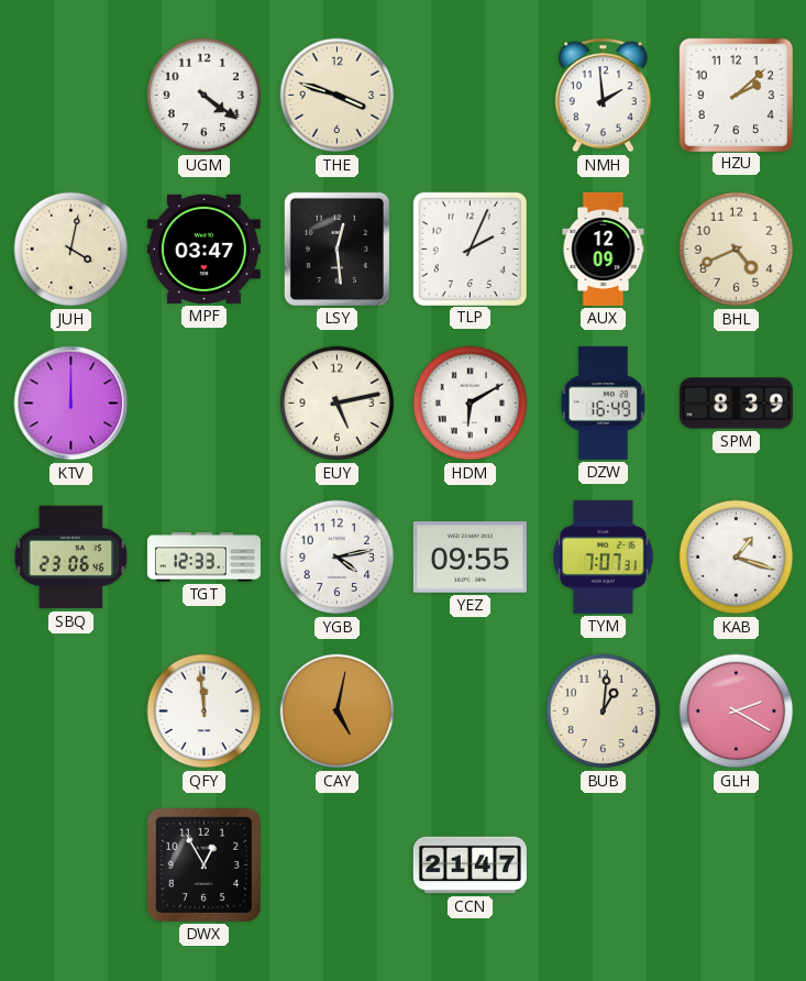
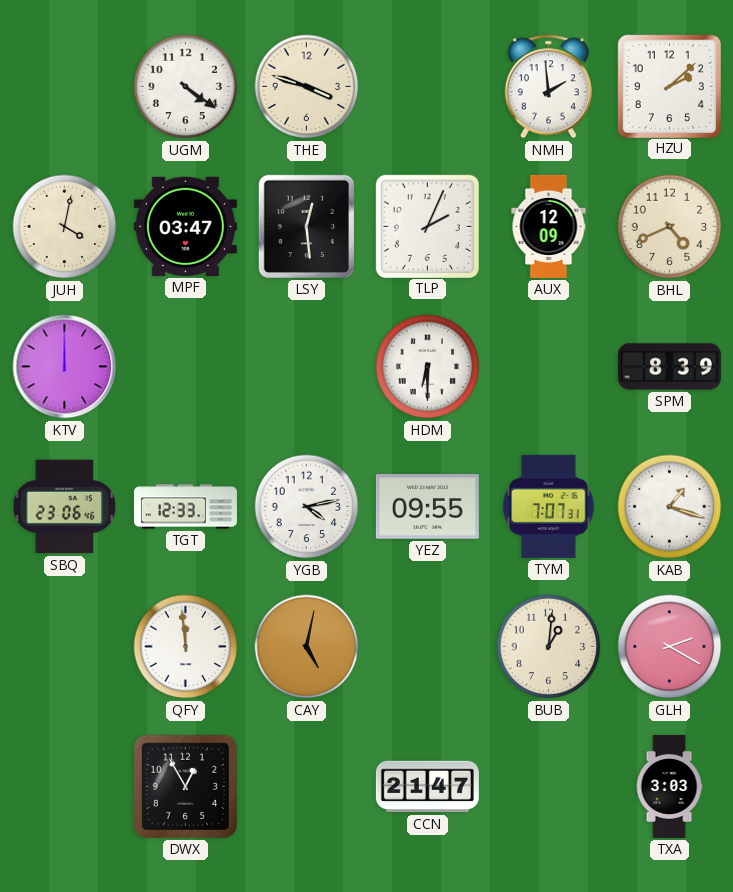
EUY: 5:13 -> none (338, 404)
HDM: 6:10 -> 6:30 (428, 367)
DZW: 16:49 -> none (603, 403)
TXA: none -> 3:03 (669, 786)
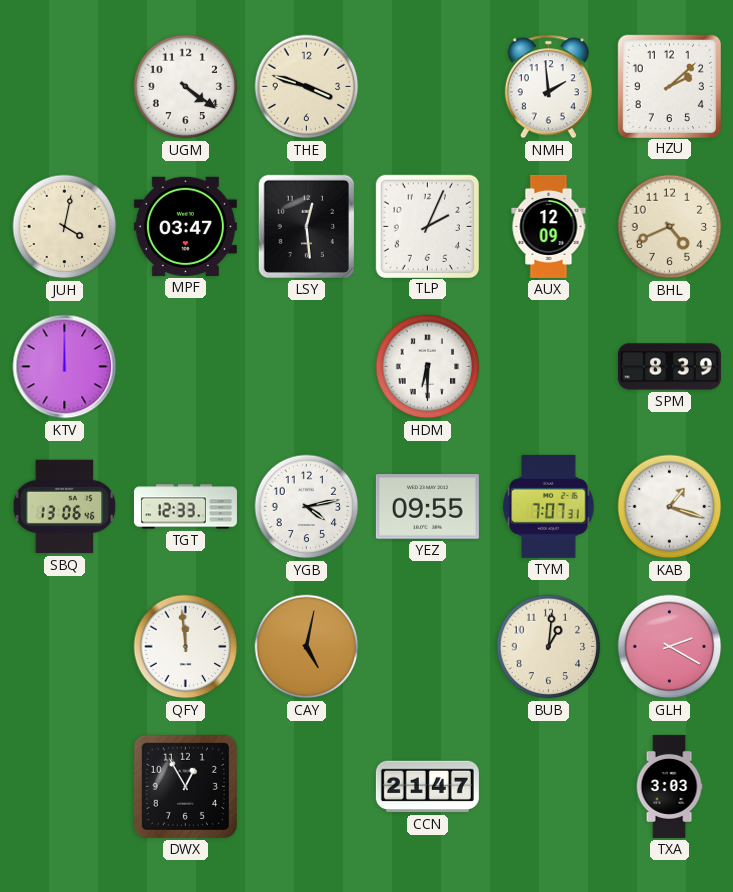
SBQ: 23:06 -> 13:06 (65, 507)
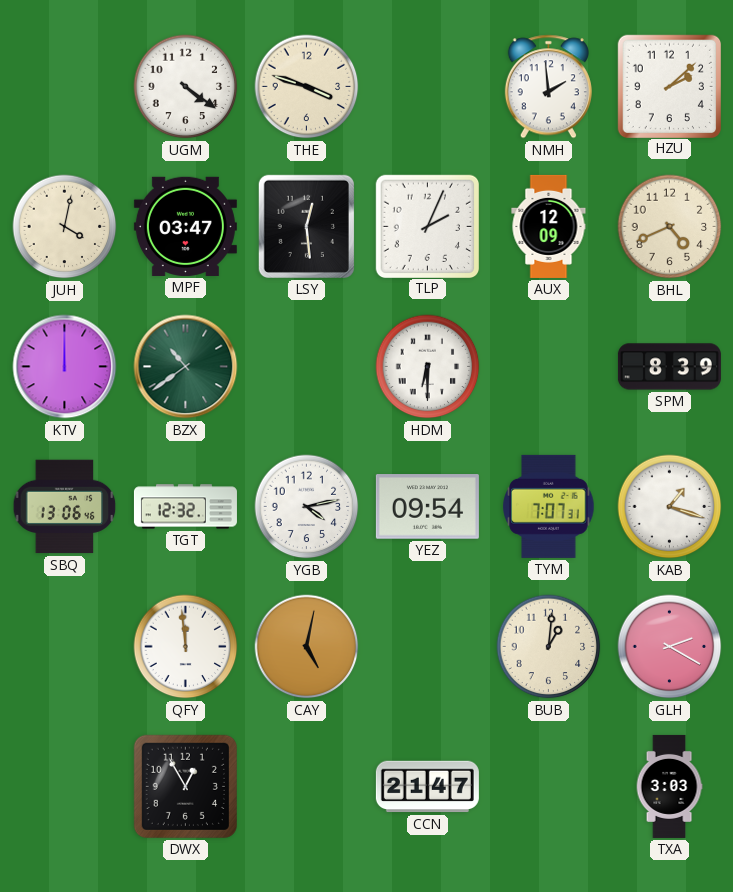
BZX: none -> 10:39 (186, 367)
TGT: 12:33 -> 12:32 (185, 507)
YEZ: 09:55 -> 09:54 (427, 507)
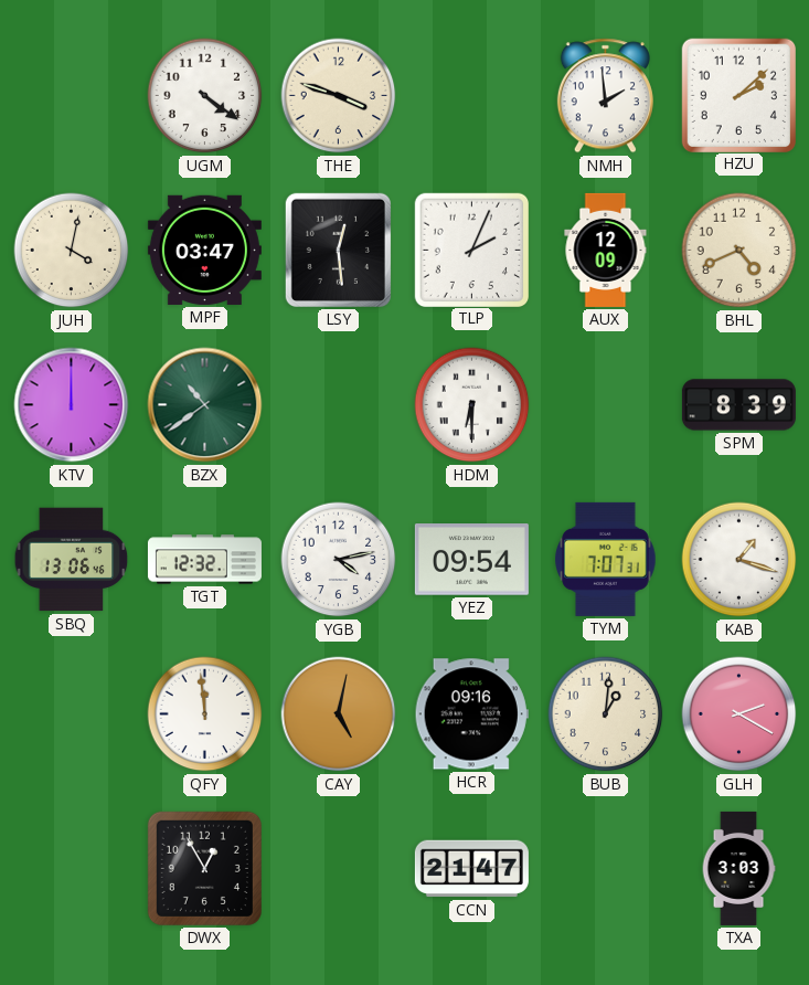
HCR: none -> 09:16 (471, 714)
